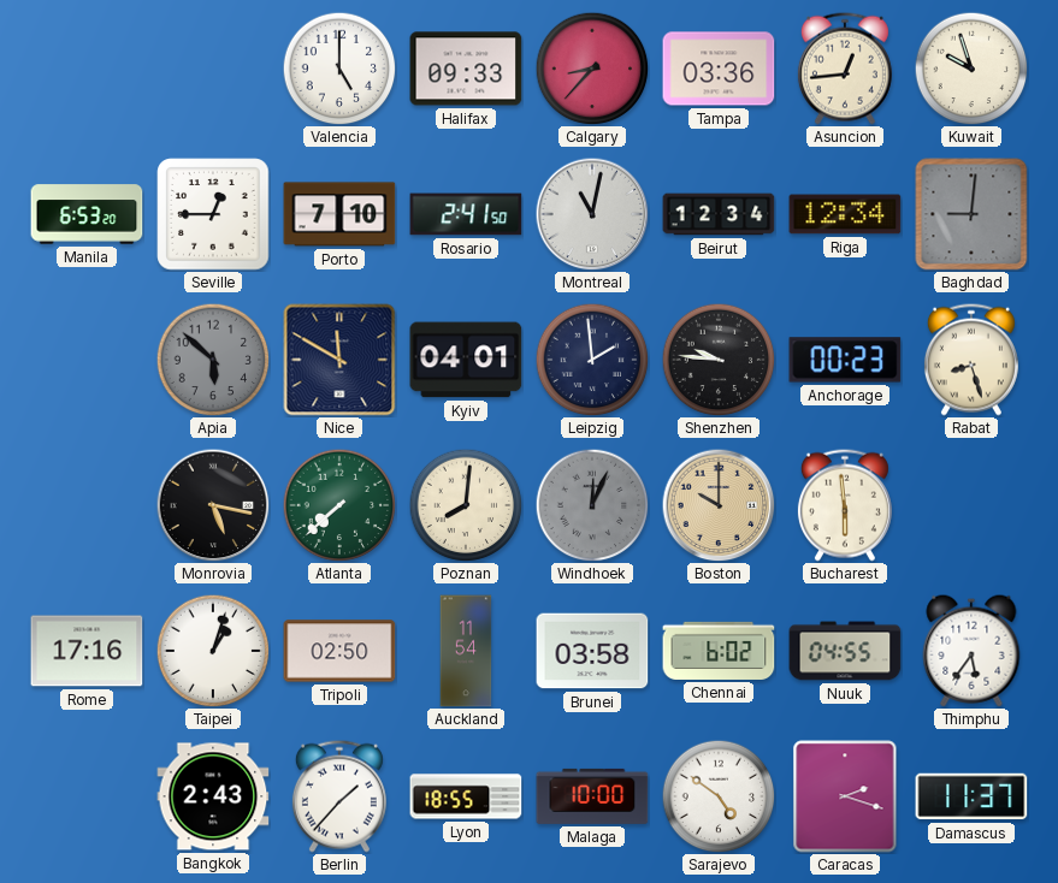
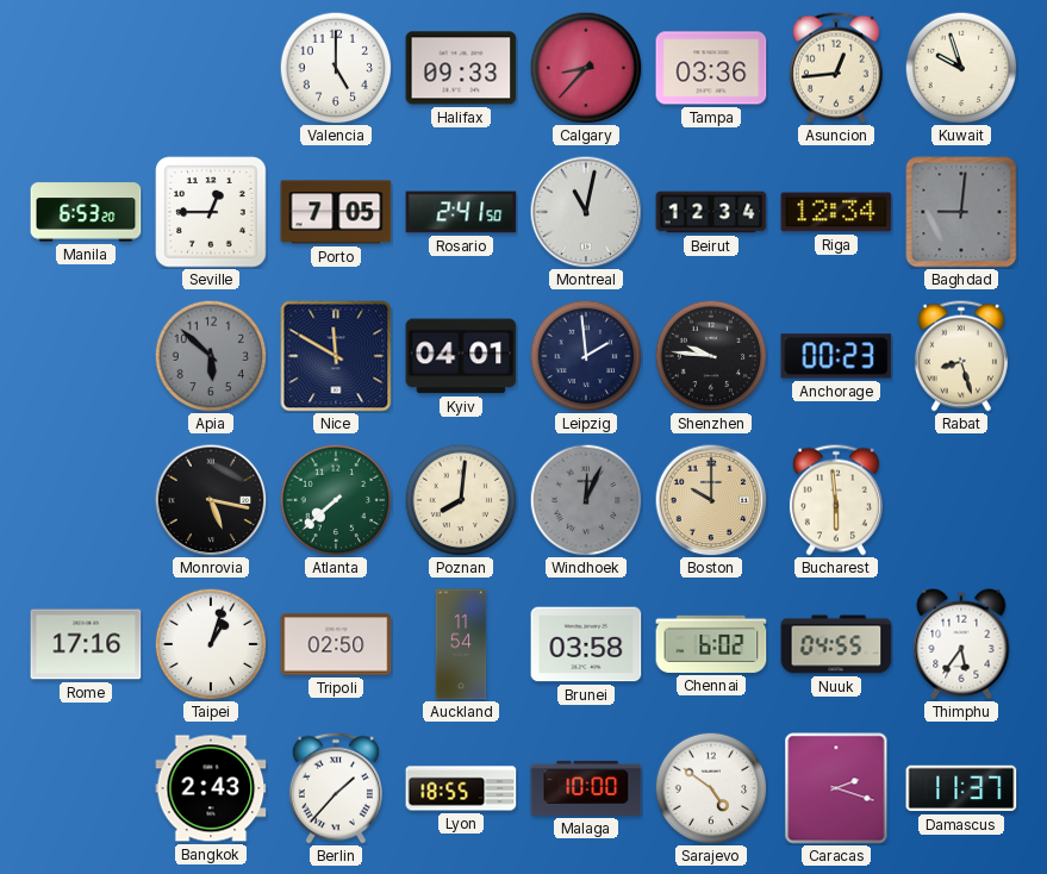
Porto: 7:10 -> 7:05 (336, 212)
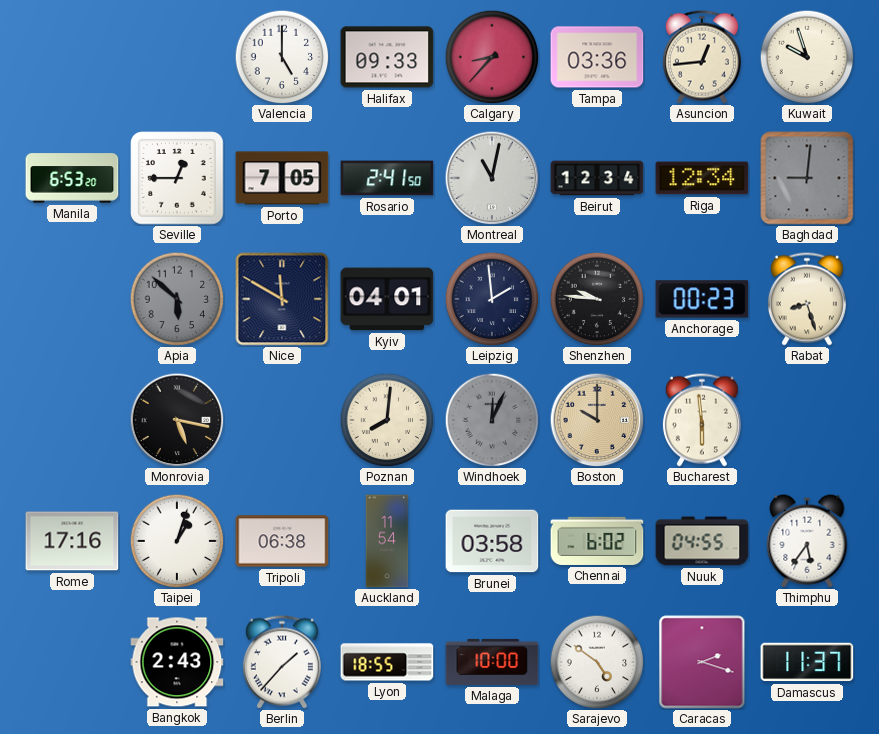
Atlanta: 7:38 -> none (336, 500)
Tripoli: 02:50 -> 06:38 (282, 541)
